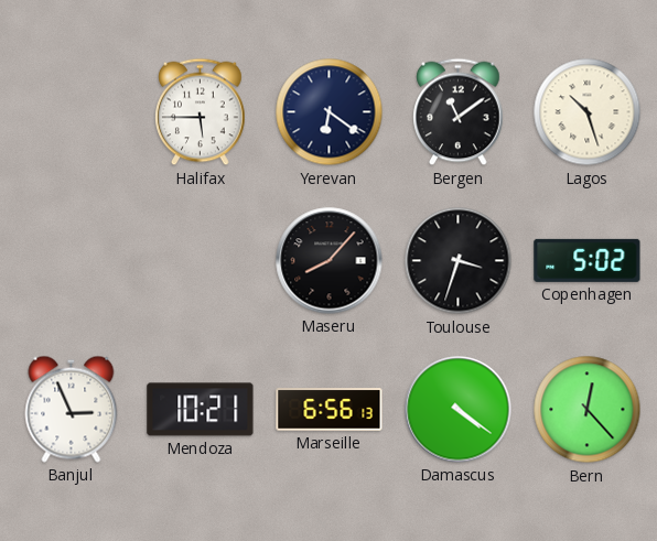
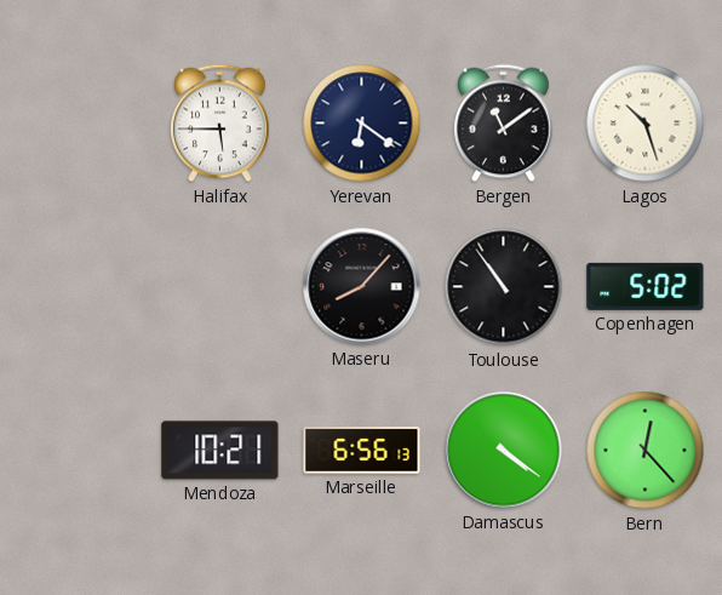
Toulouse: 3:33 -> 10:54 (504, 287)
Banjul: 2:56 -> none (72, 409)
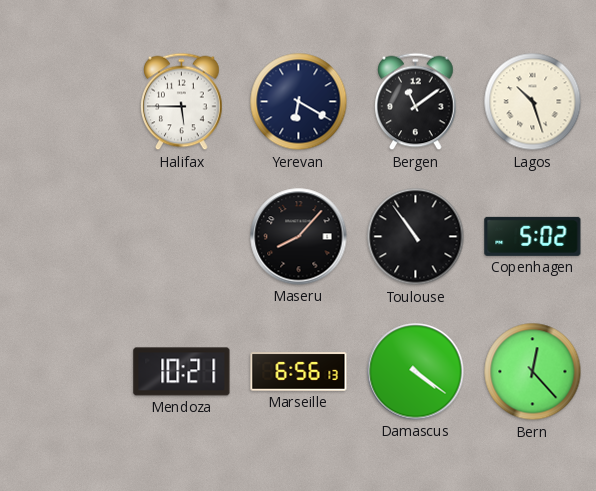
Yerevan: 6:21 -> 6:20 (299, 102)
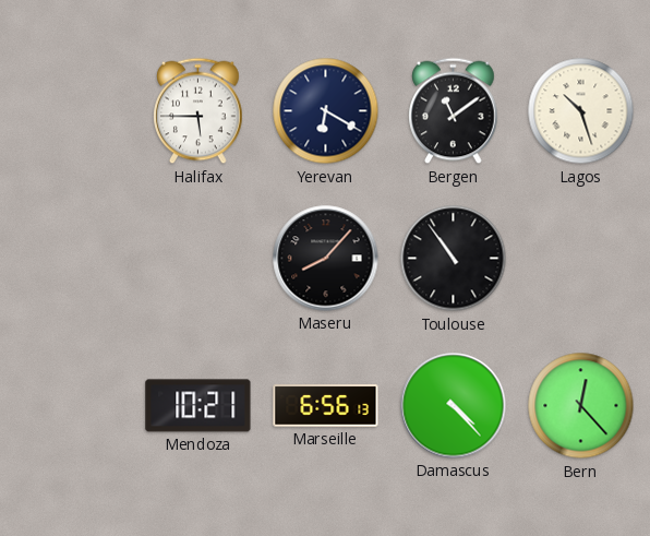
Copenhagen: 5:02 -> none (533, 236)
Damascus: 4:21 -> 4:23 (454, 406)
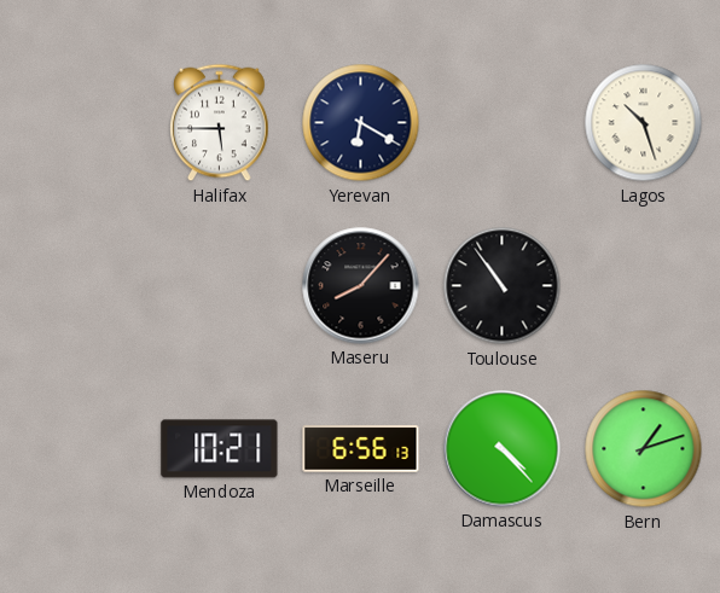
Bergen: 11:09 -> none (454, 111)
Bern: 12:23 -> 1:12 (644, 449)
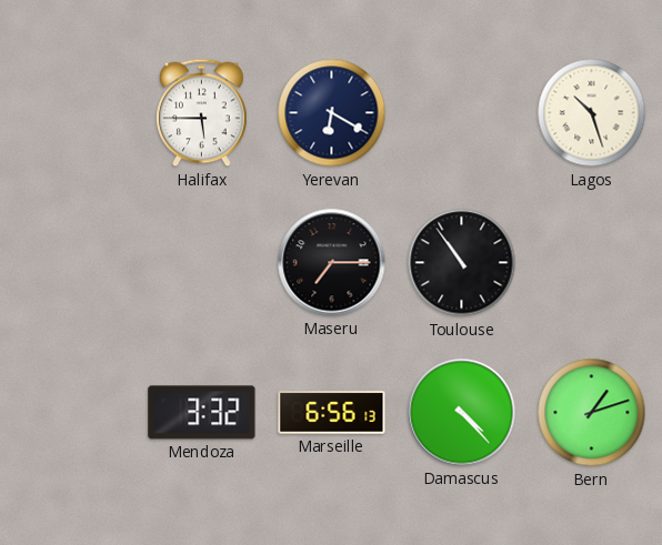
Maseru: 8:07 -> 7:15 (332, 263)
Mendoza: 10:21 -> 3:32 (202, 413)
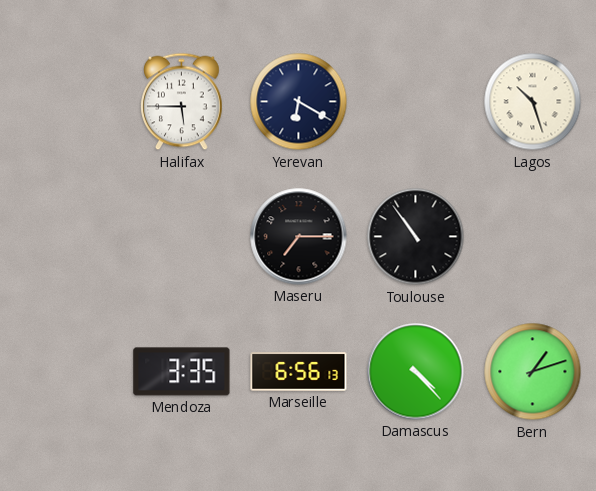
Mendoza: 3:32 -> 3:35 (182, 372)
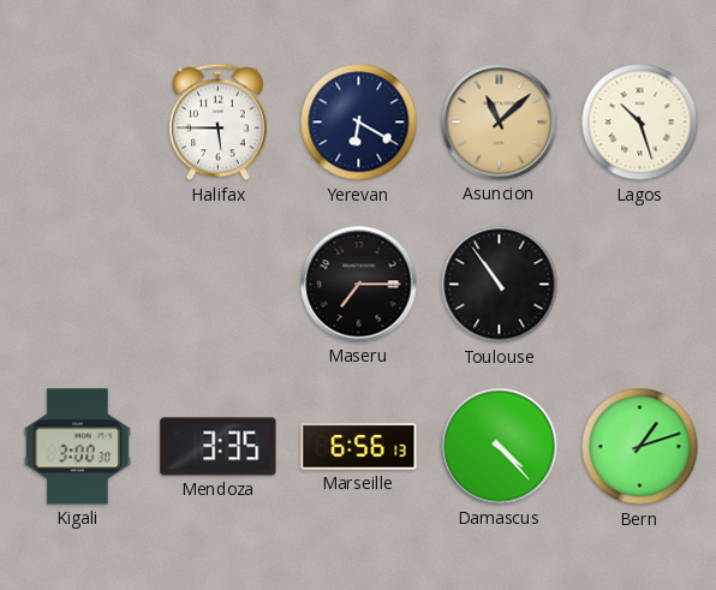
Asuncion: none -> 11:08 (500, 123)
Kigali: none -> 3:00 (77, 447)
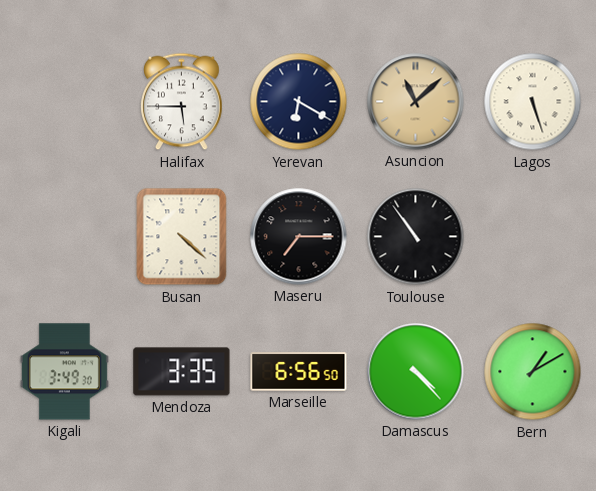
Lagos: 10:27 -> 5:27 (533, 102)
Busan: none -> 4:22 (182, 237)
Kigali: 3:00 -> 3:49 (64, 372)
Marseille: 6:56:13 -> 6:56:50 (299, 372)
Bern: 1:12 -> 1:10 (533, 372)
